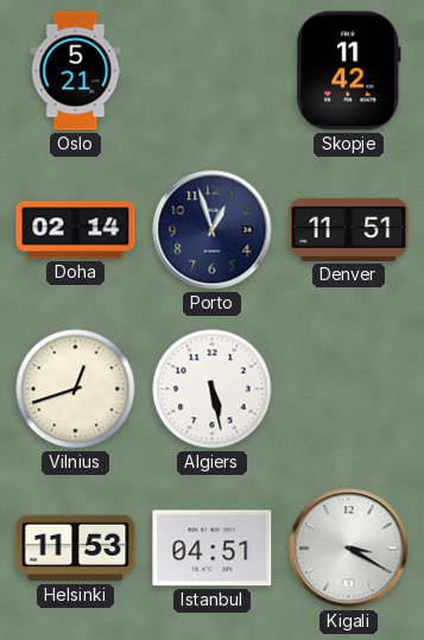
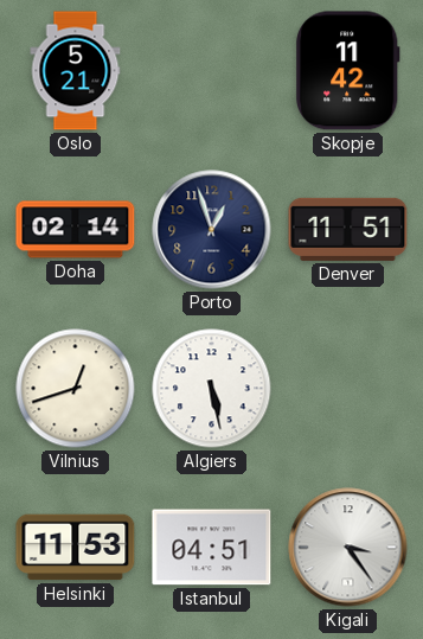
Kigali: 3:20 -> 3:24 (348, 548)
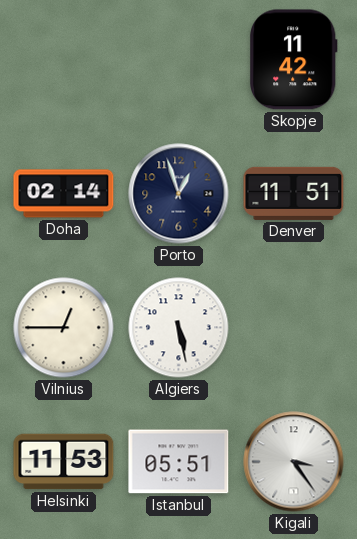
Oslo: 5:21 -> none (76, 71)
Vilnius: 12:42 -> 12:45 (64, 328)
Istanbul: 04:51 -> 05:51 (179, 462)
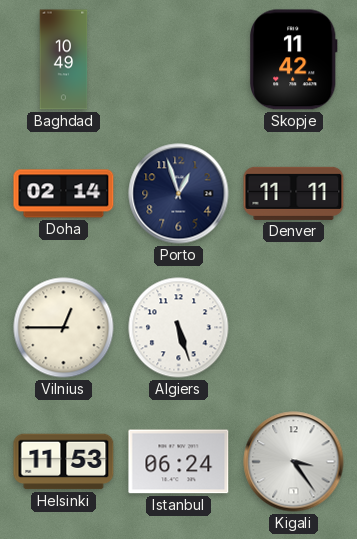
Baghdad: none -> 10:49 (64, 60)
Denver: 11:51 -> 11:11 (294, 193)
Algiers: 5:28 -> 5:27 (179, 328)
Istanbul: 05:51 -> 06:24 (179, 462)
